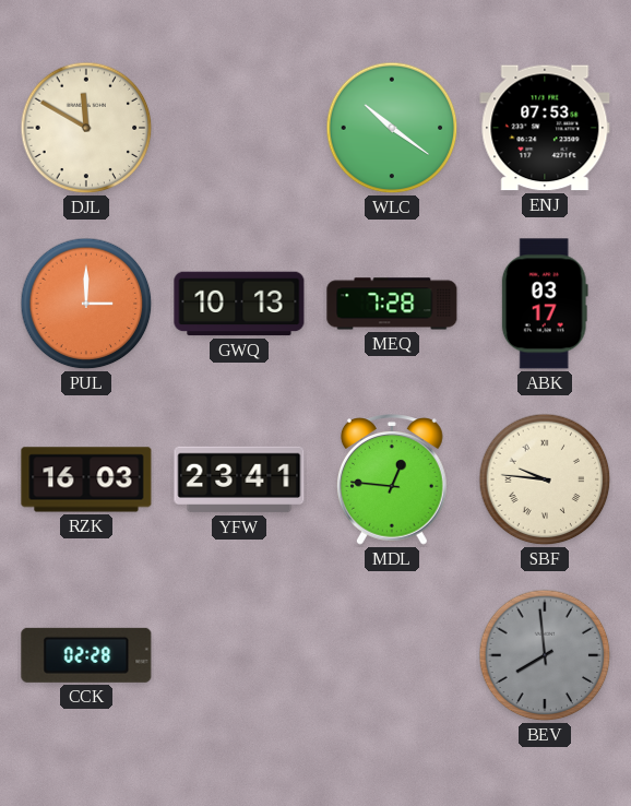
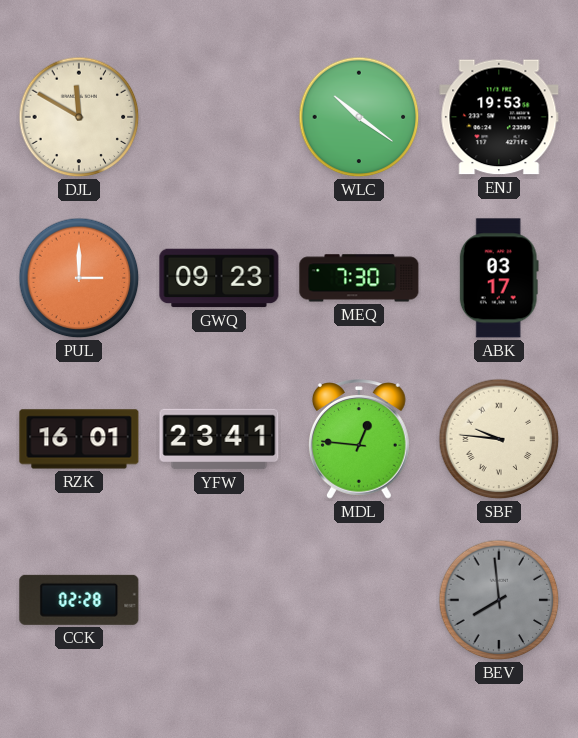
ENJ: 07:53 -> 19:53 (499, 117)
GWQ: 10:13 -> 09:23 (219, 278)
MEQ: 7:28 -> 7:30 (359, 278)
RZK: 16:03 -> 16:01 (79, 439)
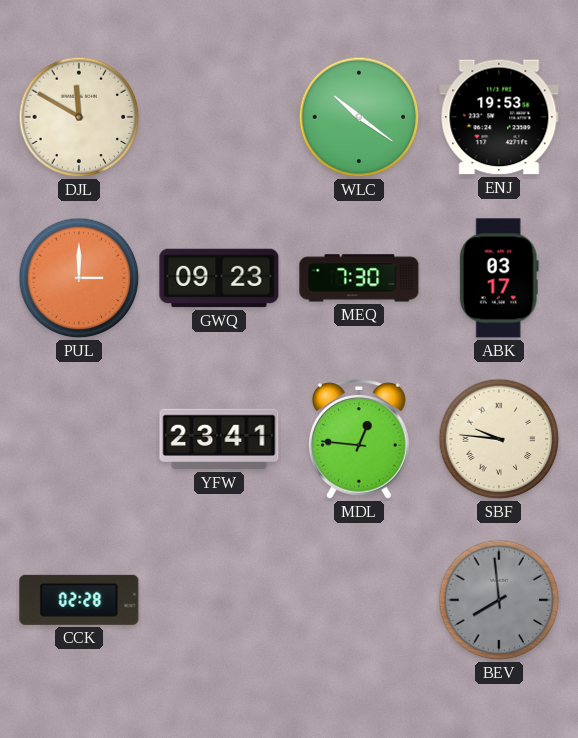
RZK: 16:01 -> none (79, 439)
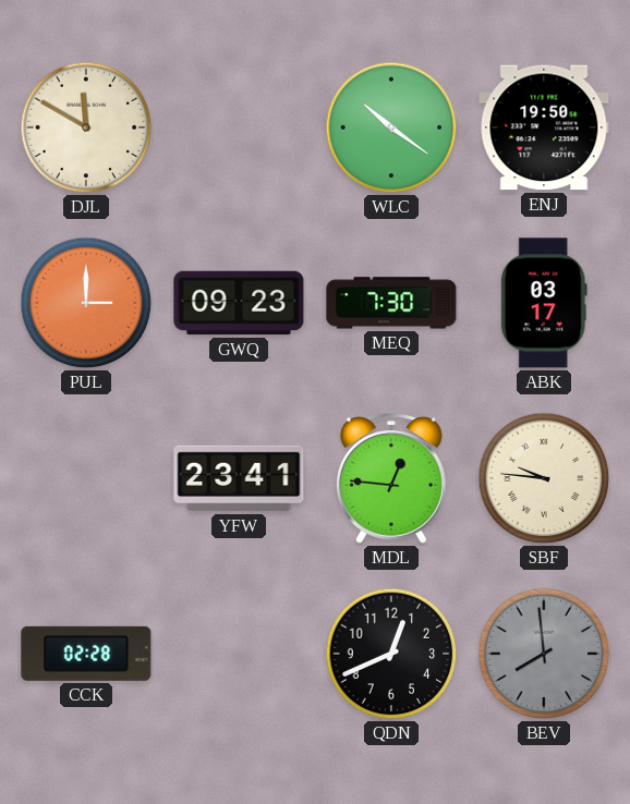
ENJ: 19:53 -> 19:50 (544, 127)
QDN: none -> 12:41 (391, 654)
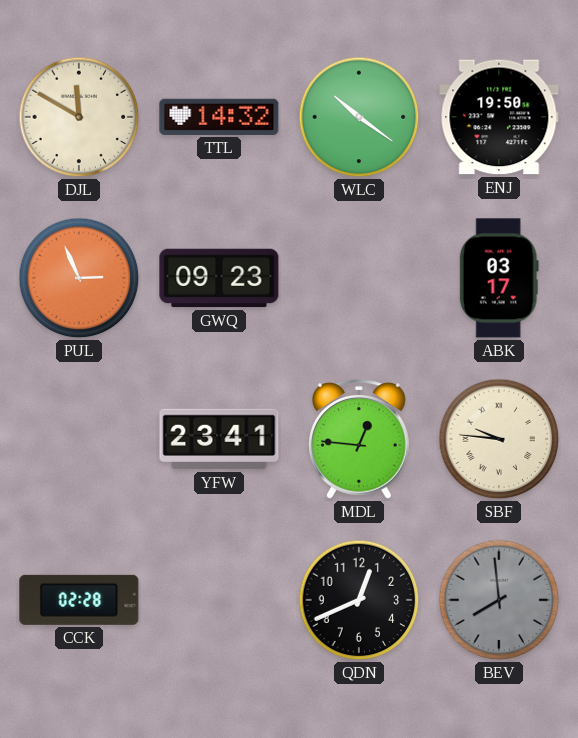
TTL: none -> 14:32 (219, 117)
PUL: 3:00 -> 2:56 (79, 278)
MEQ: 7:30 -> none (391, 303)
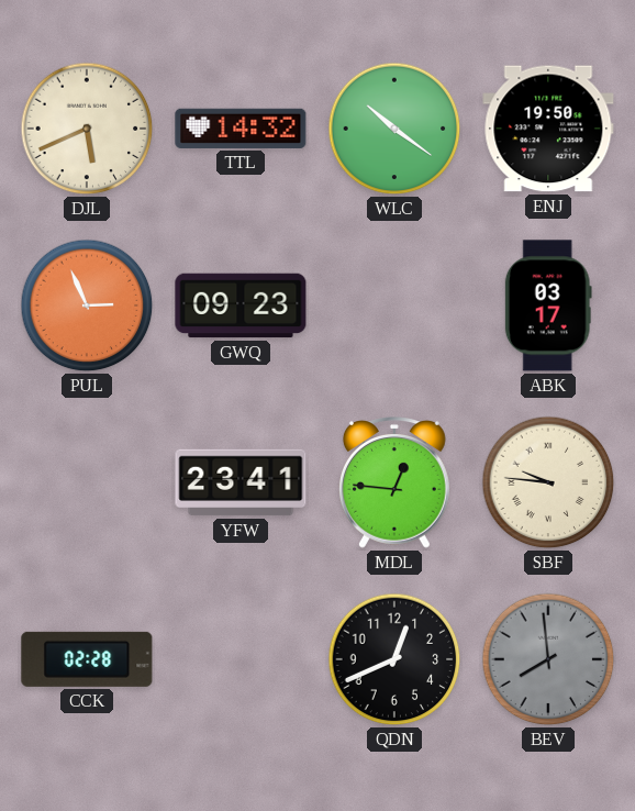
DJL: 11:50 -> 5:41 (87, 129)
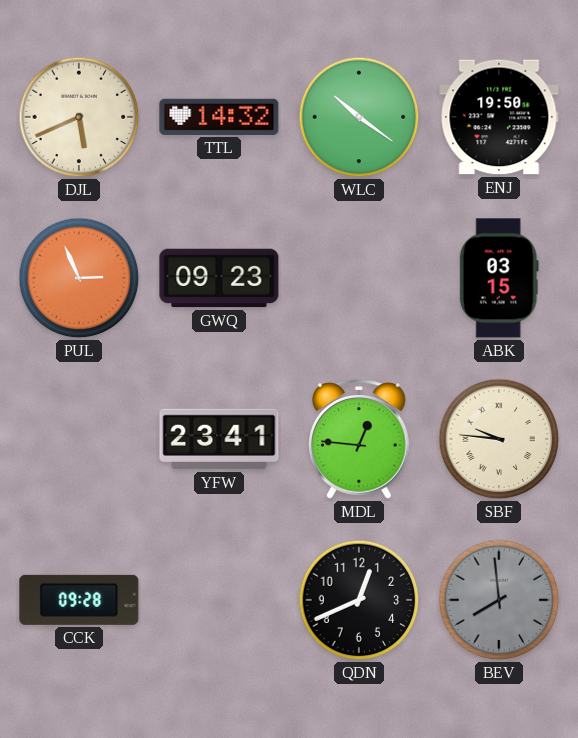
ABK: 03:17 -> 03:15 (499, 278)
CCK: 02:28 -> 09:28 (79, 600)
